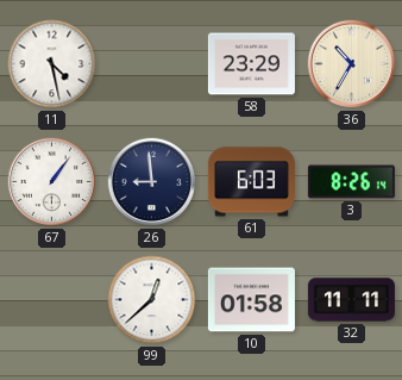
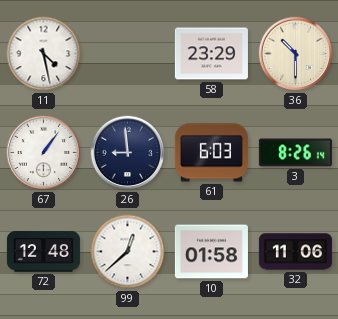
36: 10:35 -> 10:30 (296, 54)
72: none -> 12:48 (43, 252)
32: 11:11 -> 11:06 (295, 252)
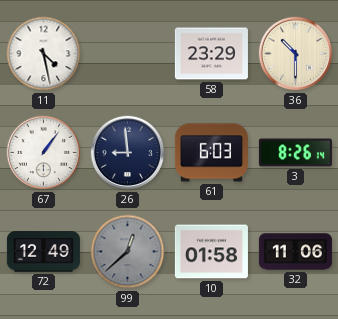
72: 12:48 -> 12:49 (43, 252)
99 dial: white -> grey (128, 252)
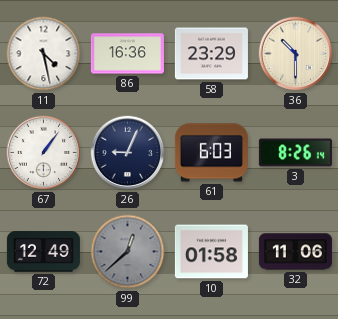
86: none -> 16:36 (127, 54)
26: 8:59 -> 9:04 (128, 153)
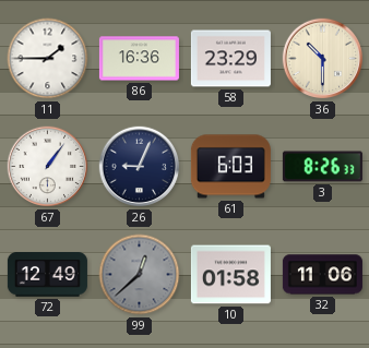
11: 4:28 -> 1:45 (48, 59)
3: 8:26:14 -> 8:26:33 (322, 167)
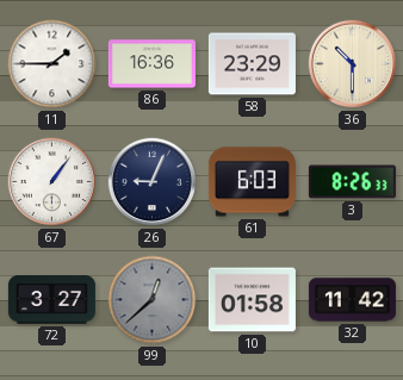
72: 12:49 -> 3:27 (51, 300)
32: 11:06 -> 11:42 (352, 300)
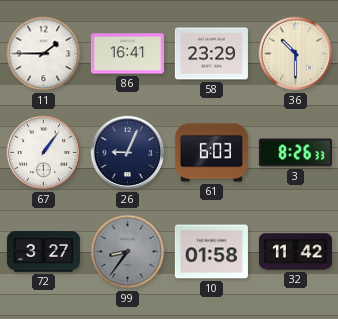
86: 16:36 -> 16:41 (127, 54)
99: 12:38 -> 8:36 (128, 252)
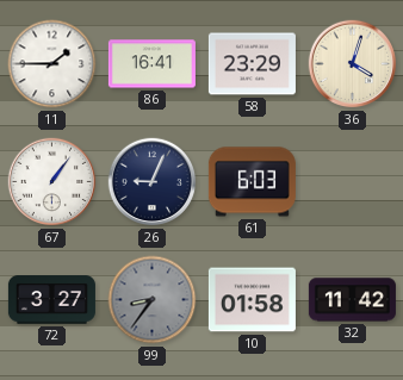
36: 10:30 -> 4:03 (353, 64)
3: 8:26 -> none (295, 153)
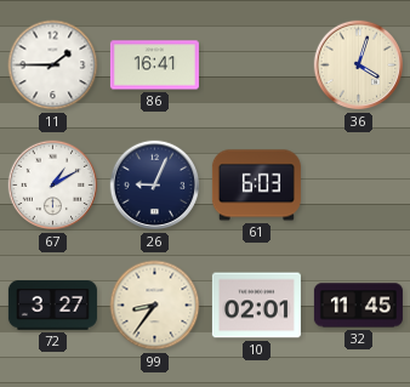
58: 23:29 -> none (252, 64)
67: 1:06 -> 1:10 (53, 186)
99 dial: grey -> cream (155, 306)
10: 01:58 -> 02:01 (256, 306)
32: 11:42 -> 11:45 (358, 306)
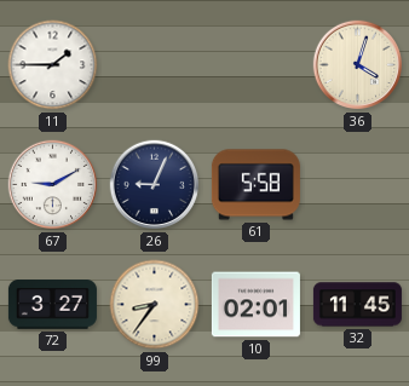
86: 16:41 -> none (154, 66)
67: 1:10 -> 9:10 (53, 185)
61: 6:03 -> 5:58 (255, 185)
